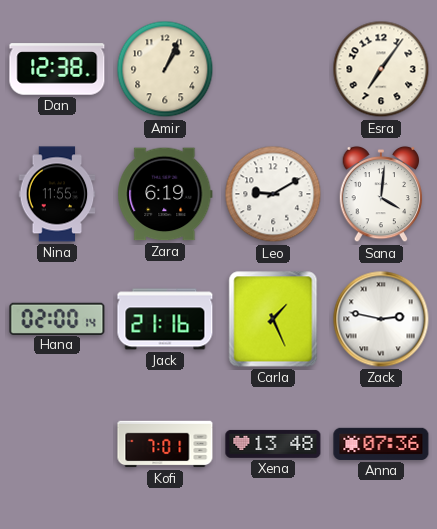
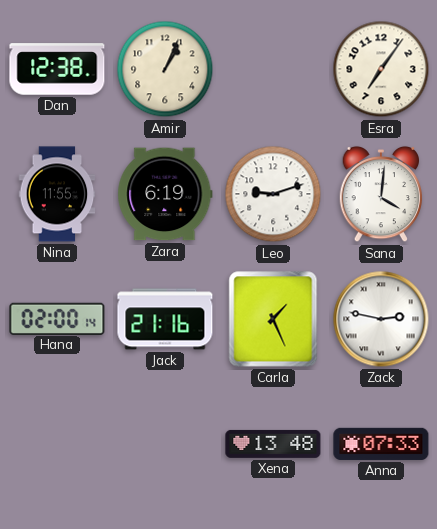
Leo: 9:10 -> 9:12 (273, 194)
Kofi: 7:01 -> none (165, 444)
Anna: 07:36 -> 07:33 (381, 444)
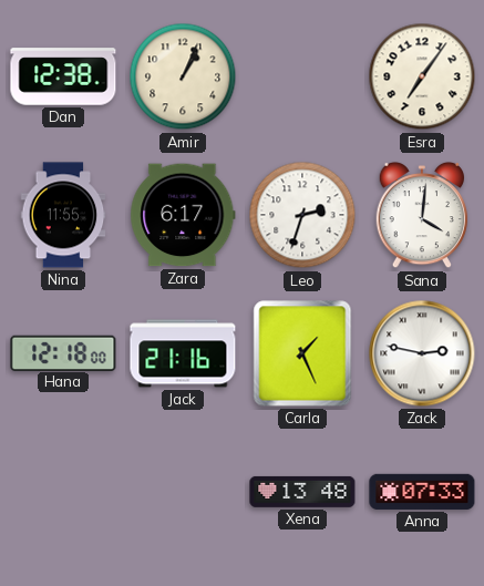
Zara: 6:19 -> 6:17 (183, 215)
Leo: 9:12 -> 2:33 (302, 215)
Hana: 02:00 -> 12:18 (63, 352)
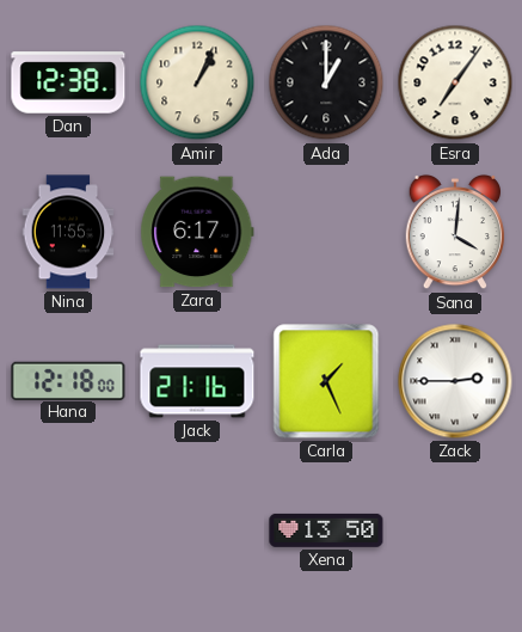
Ada: none -> 1:00 (326, 82)
Leo: 2:33 -> none (302, 215)
Zack: 2:47 -> 2:45 (455, 381)
Xena: 13:48 -> 13:50 (326, 530)
Anna: 07:33 -> none (422, 492)
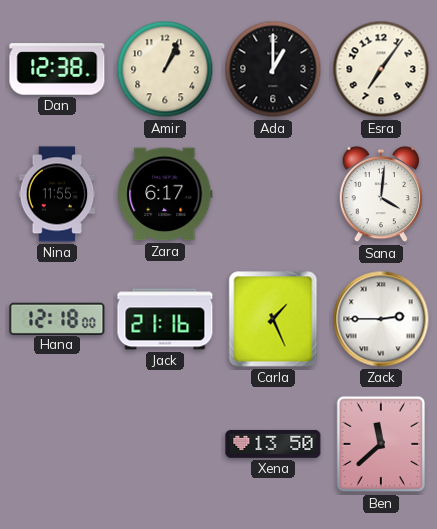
Ben: none -> 11:38 (381, 444)
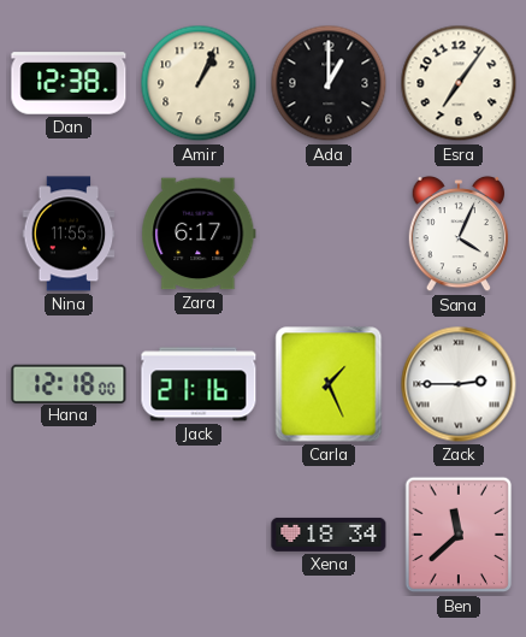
Sana: 4:01 -> 4:04 (459, 234)
Xena: 13:50 -> 18:34 (329, 535)
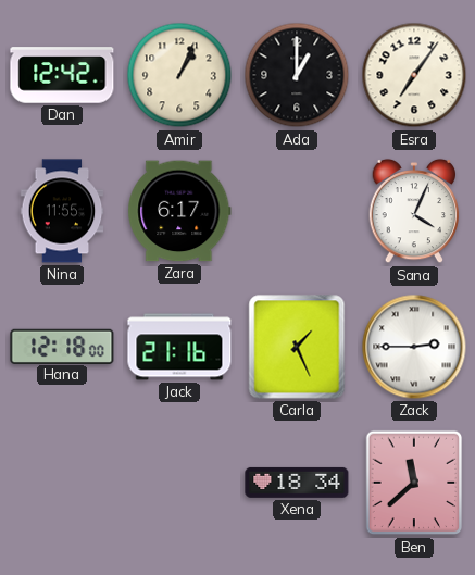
Dan: 12:38 -> 12:42 (62, 75)
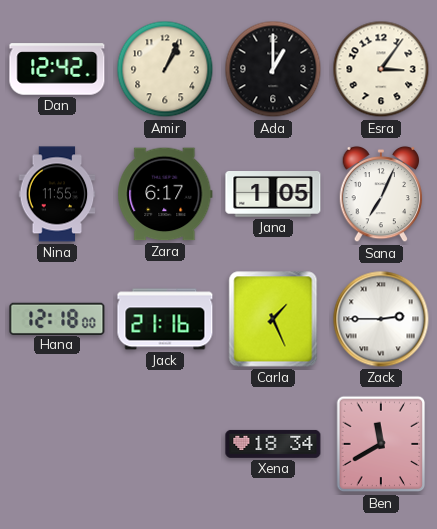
Esra: 7:06 -> 3:06 (381, 69)
Jana: none -> 1:05 (273, 194)
Sana: 4:04 -> 7:04 (381, 194)
Ben: 11:38 -> 11:40 (381, 444)
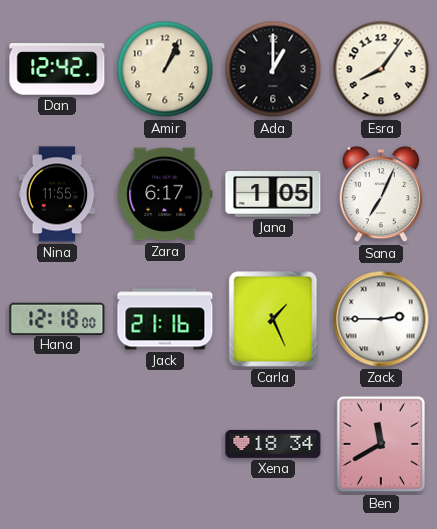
Esra: 3:06 -> 8:06 (381, 69)
